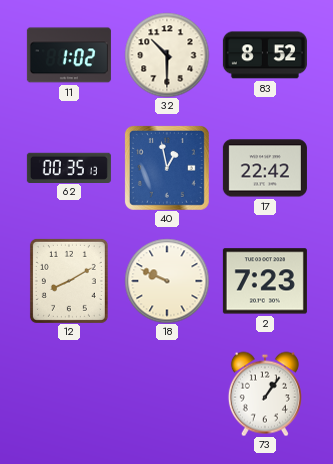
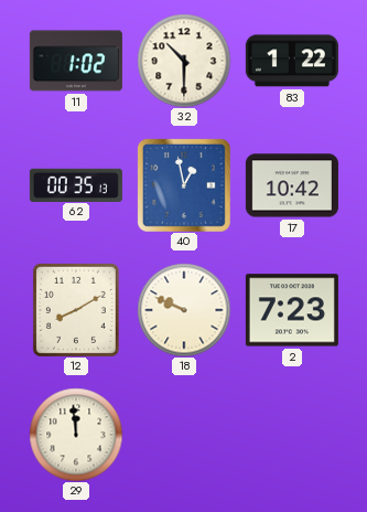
83: 8:52 -> 1:22 (292, 61)
17: 22:42 -> 10:42 (292, 185)
29: none -> 11:59 (76, 435)
73: 1:06 -> none (265, 394)
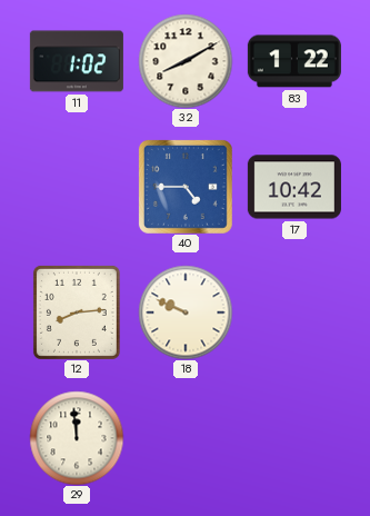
32: 10:30 -> 8:10 (186, 61)
62: 00:35 -> none (76, 184)
40: 12:58 -> 4:45 (186, 187)
12: 8:10 -> 8:14 (77, 312)
2: 7:23 -> none (292, 310)
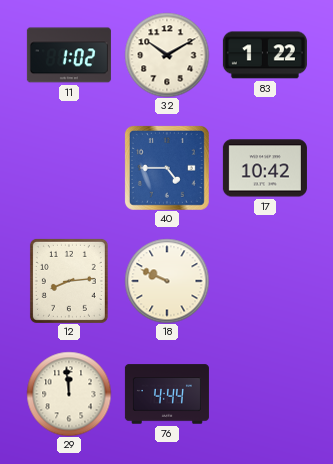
32: 8:10 -> 10:10 (167, 55)
76: none -> 4:44 (167, 394)
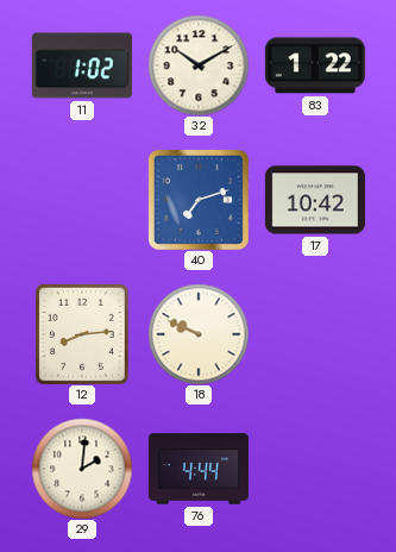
40: 4:45 -> 7:12 (199, 200)
29: 11:59 -> 2:01 (82, 469)
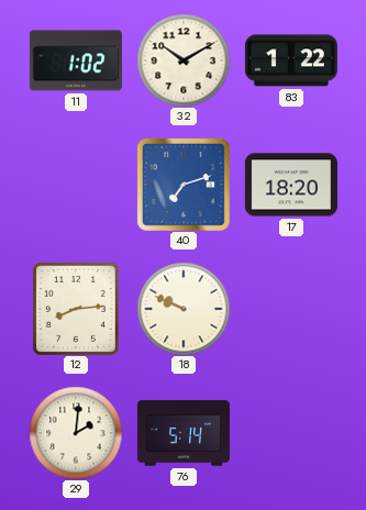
17: 10:42 -> 18:20 (291, 185)
76: 4:44 -> 5:14 (184, 433)
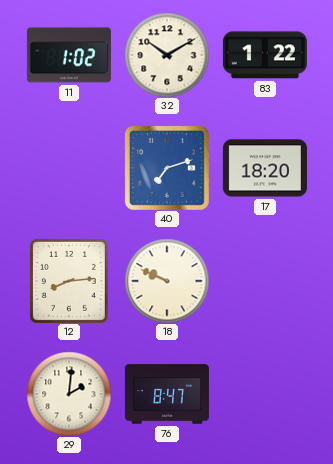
76: 5:14 -> 8:47 (167, 394)
